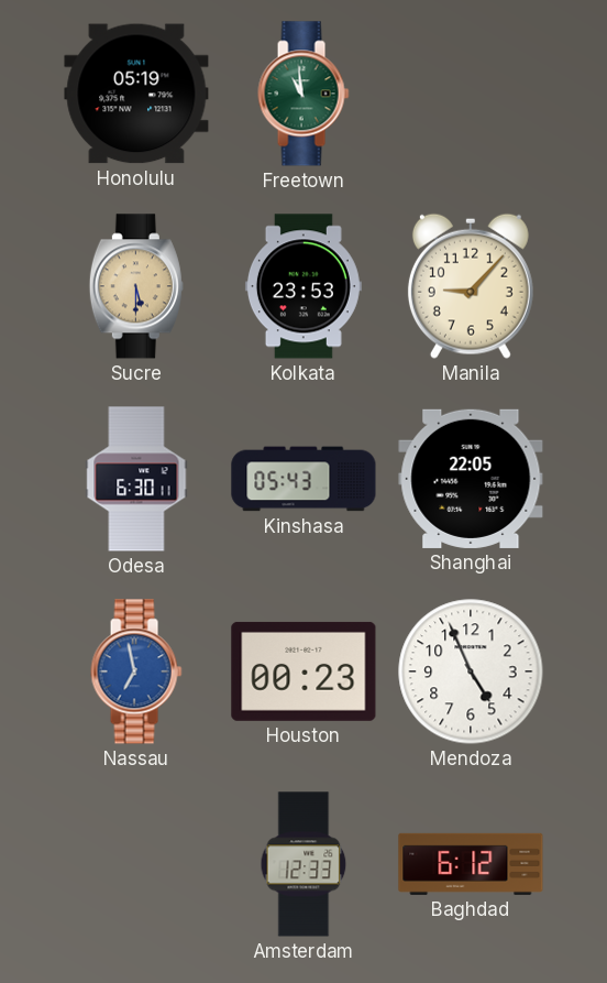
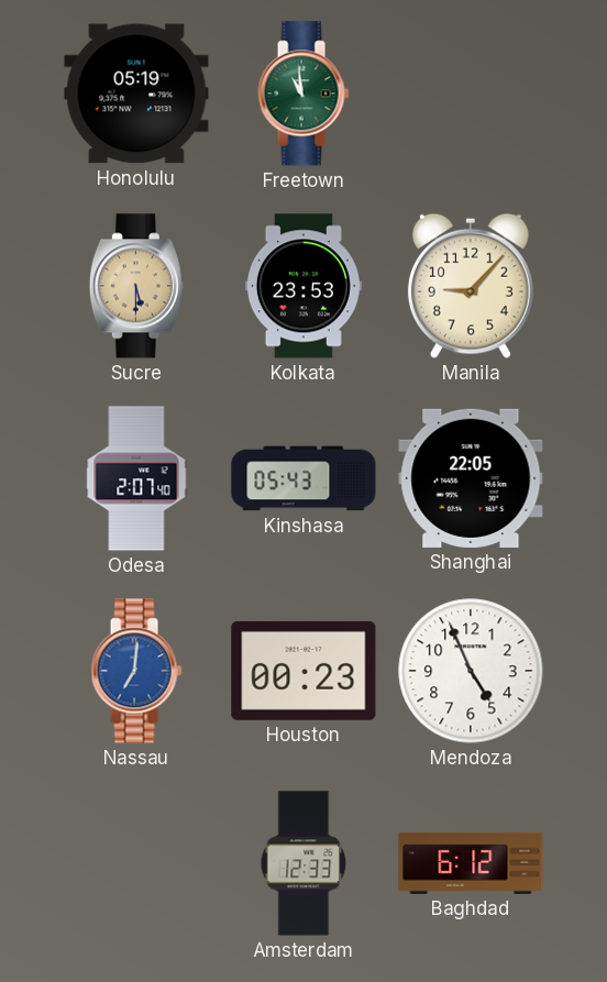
Odesa: 6:30 -> 2:07 (136, 478)
Nassau: 6:58 -> 7:01 (136, 671)
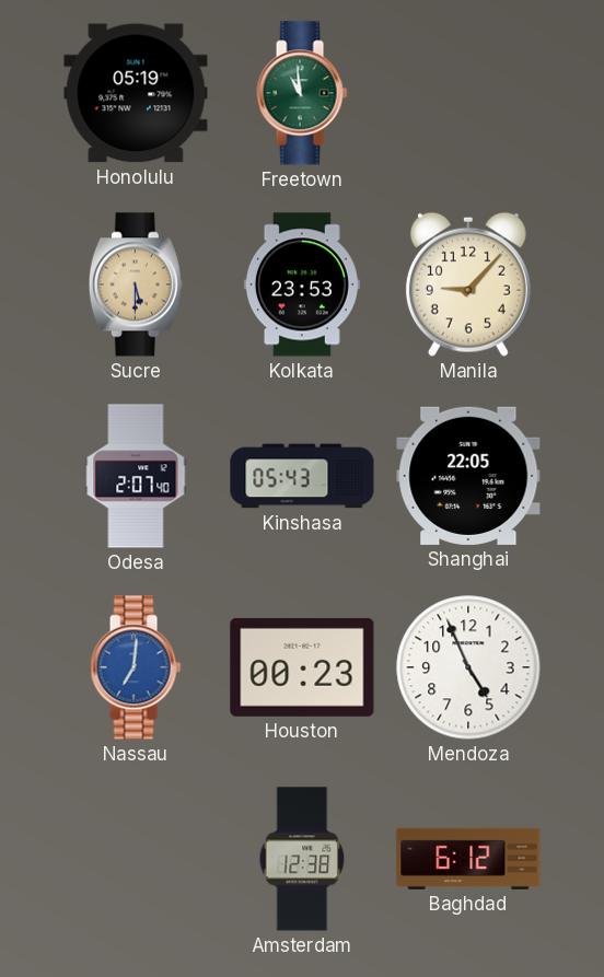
Amsterdam: 12:33 -> 12:38 (302, 859)
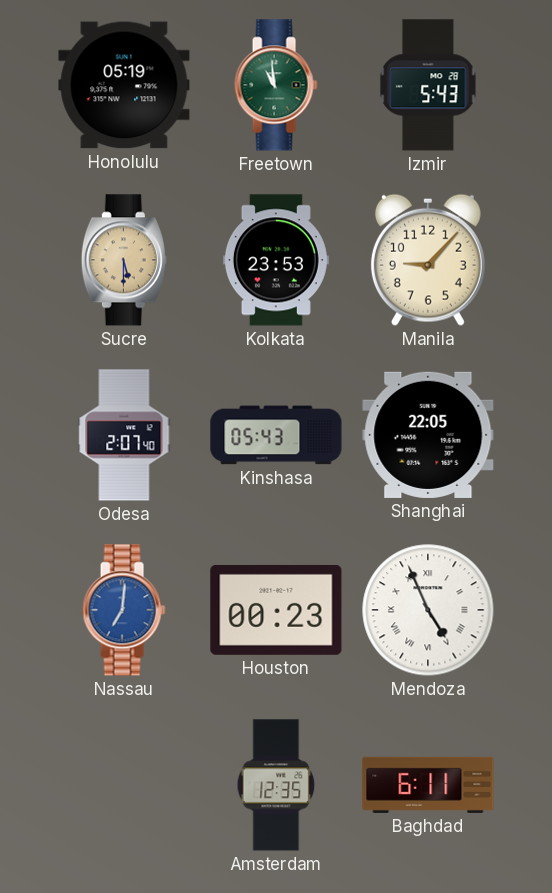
Izmir: none -> 5:43 (428, 85)
Mendoza numerals: Arabic -> Roman (428, 610)
Amsterdam: 12:38 -> 12:35 (276, 785)
Baghdad: 6:12 -> 6:11 (428, 785)
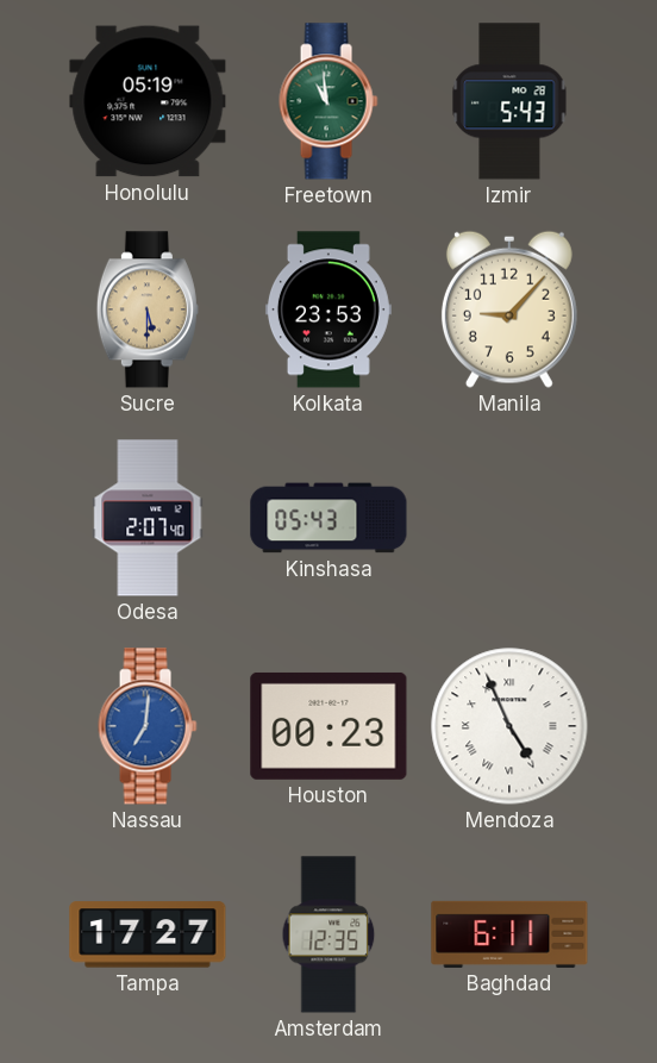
Shanghai: 22:05 -> none (428, 435)
Tampa: none -> 17:27 (148, 934)
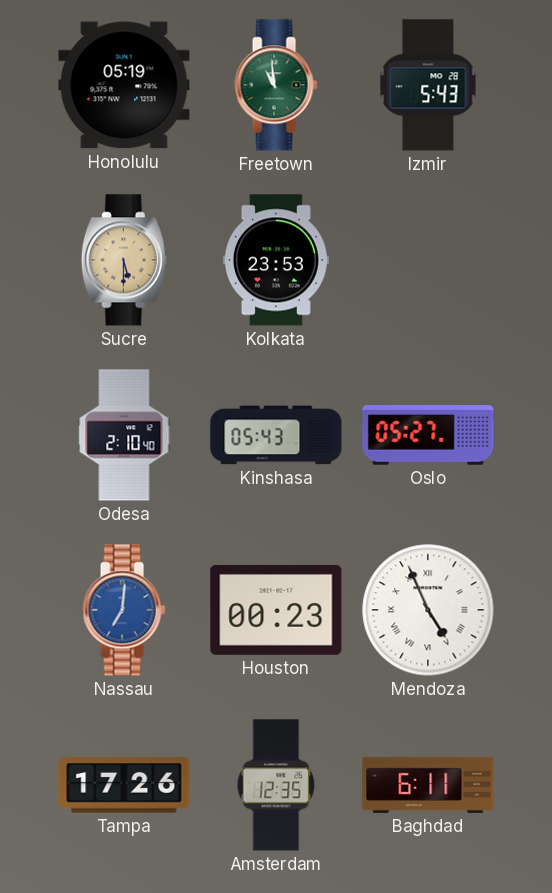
Manila: 9:07 -> none (509, 309)
Odesa: 2:07 -> 2:10 (124, 435)
Oslo: none -> 05:27 (428, 435)
Tampa: 17:27 -> 17:26 (124, 785)
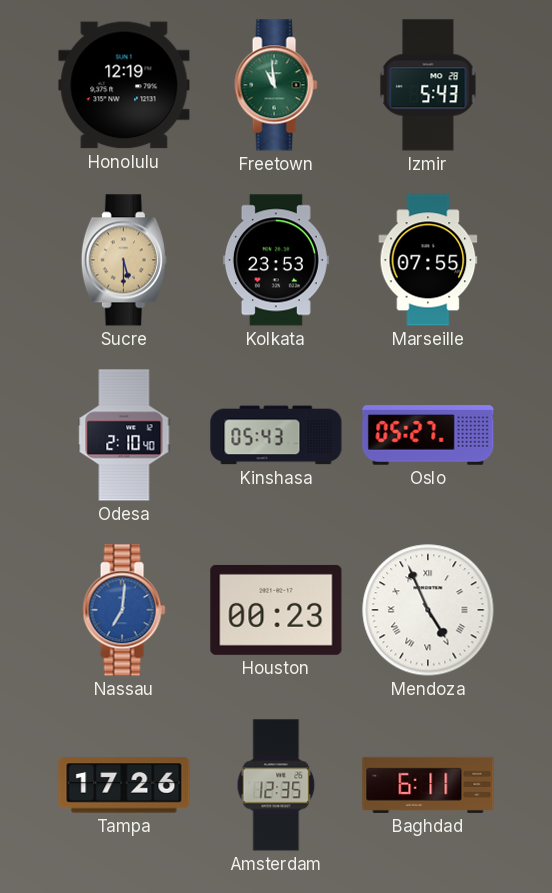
Honolulu: 05:19 -> 12:19 (124, 85)
Marseille: none -> 07:55 (428, 260)
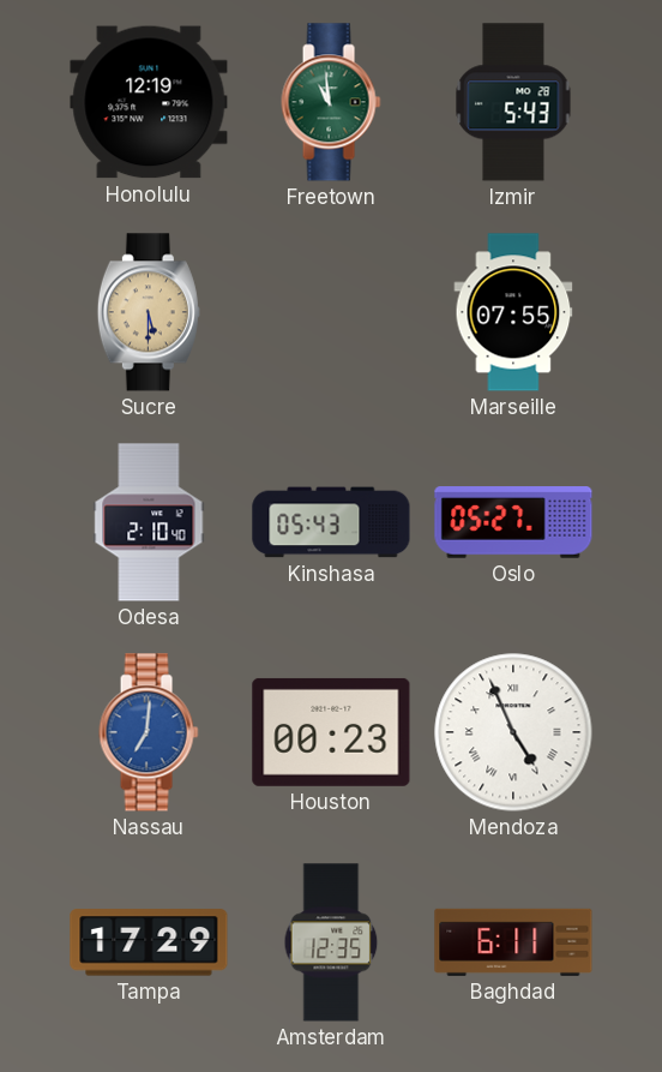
Kolkata: 23:53 -> none (276, 260)
Tampa: 17:26 -> 17:29 (149, 942)
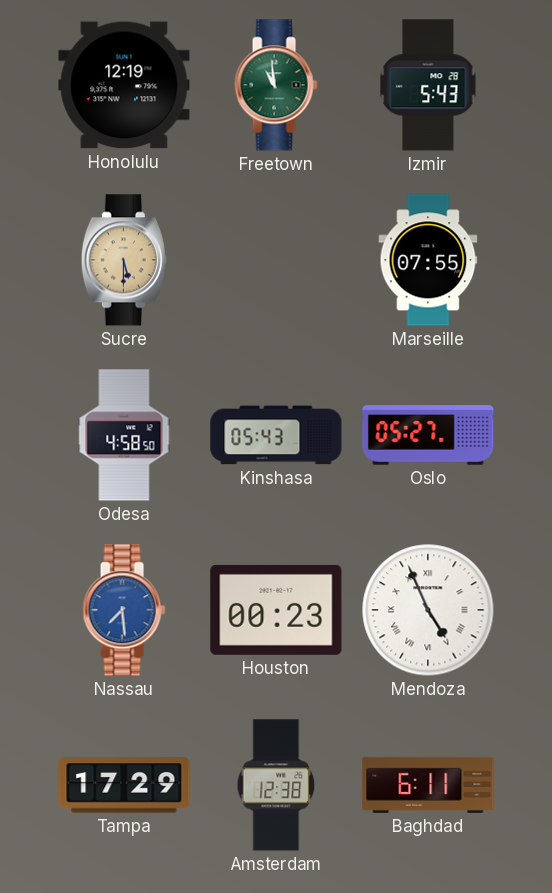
Odesa: 2:10 -> 4:58 (124, 435)
Nassau: 7:01 -> 7:29 (124, 610)
Amsterdam: 12:35 -> 12:38 (276, 785)
